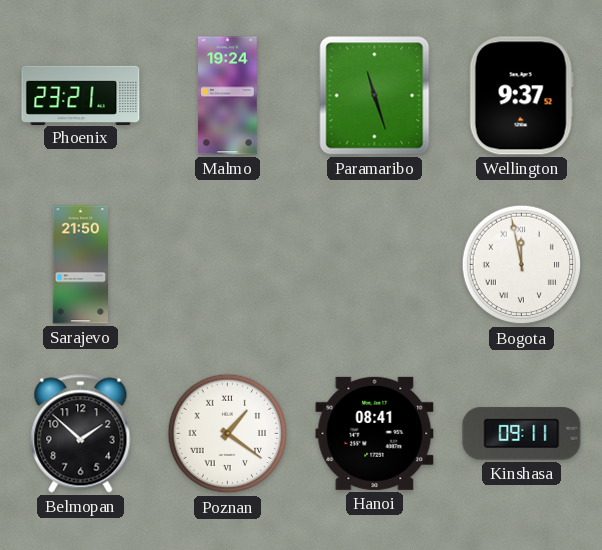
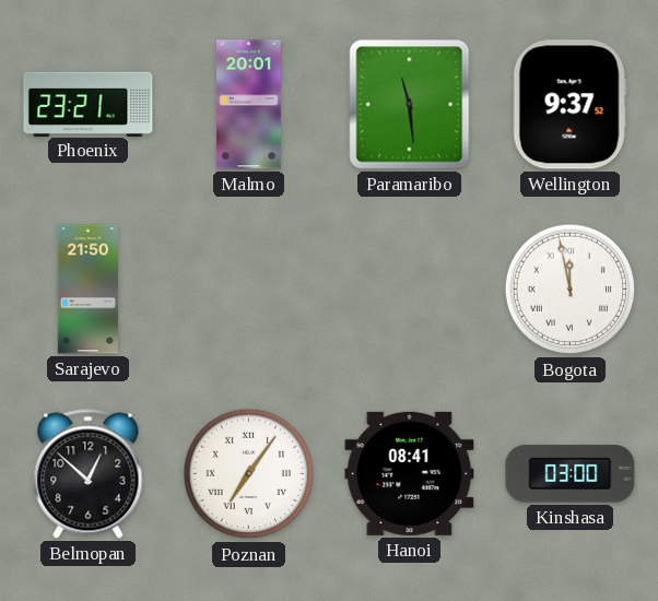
Malmo: 19:24 -> 20:01 (249, 105)
Paramaribo: 11:27 -> 11:29 (410, 105)
Belmopan: 1:52 -> 12:52 (89, 474)
Poznan: 1:21 -> 7:06 (249, 474)
Kinshasa: 09:11 -> 03:00 (571, 474)
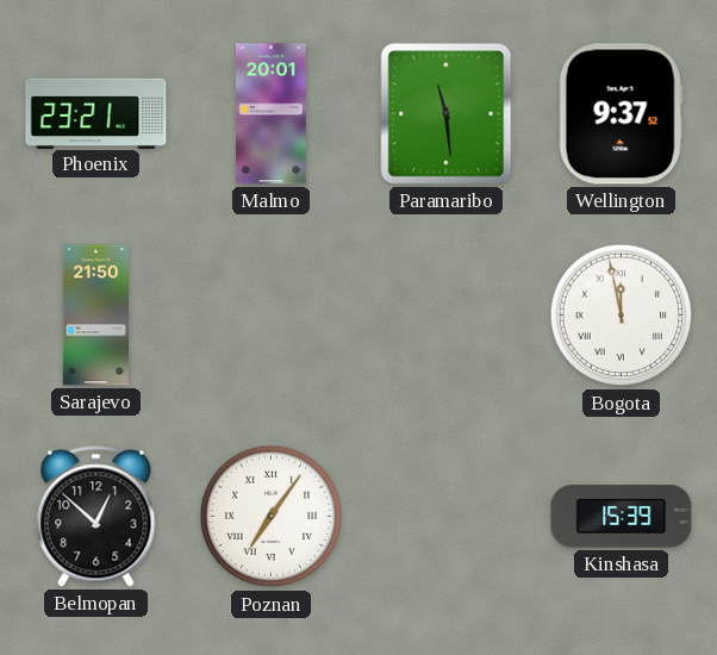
Hanoi: 08:41 -> none (410, 473)
Kinshasa: 03:00 -> 15:39 (622, 517)
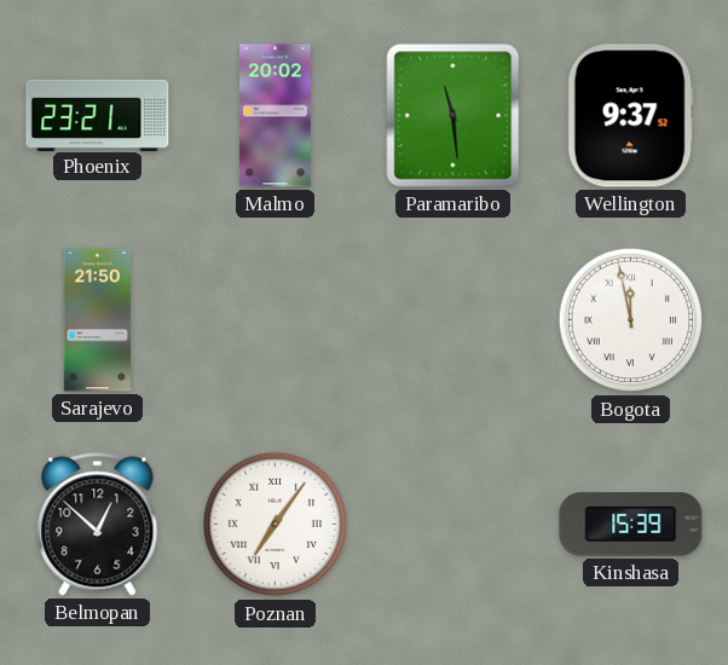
Malmo: 20:01 -> 20:02 (276, 116)
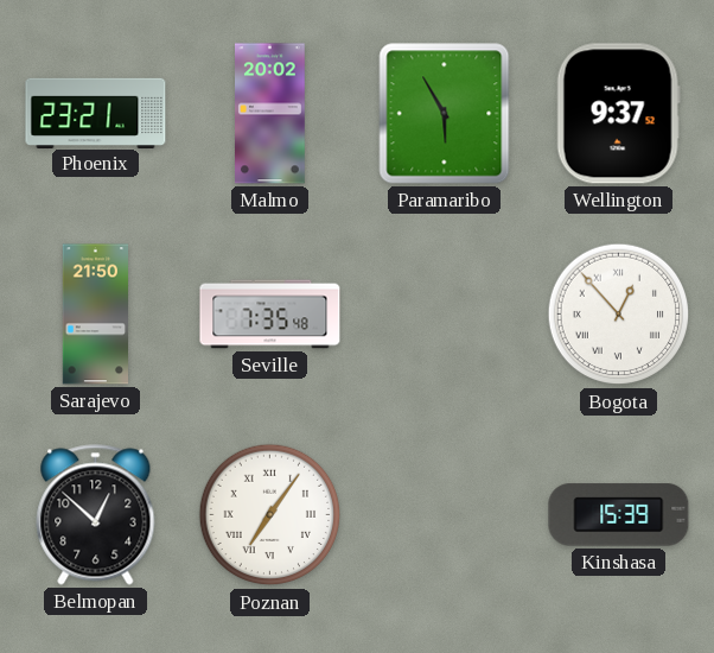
Paramaribo: 11:29 -> 5:55 (445, 114)
Seville: none -> 7:35 (270, 315)
Bogota: 11:58 -> 12:53 (619, 315)
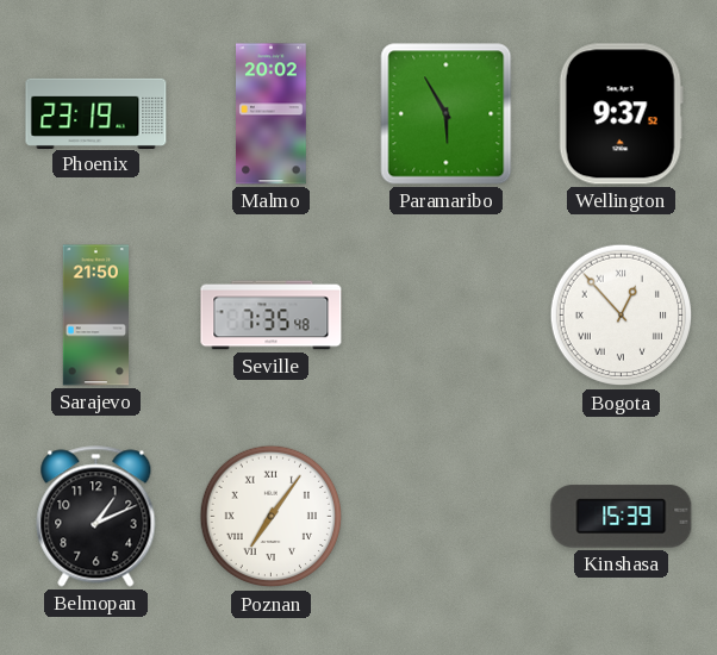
Phoenix: 23:21 -> 23:19 (96, 113)
Belmopan: 12:52 -> 1:11 (96, 517)
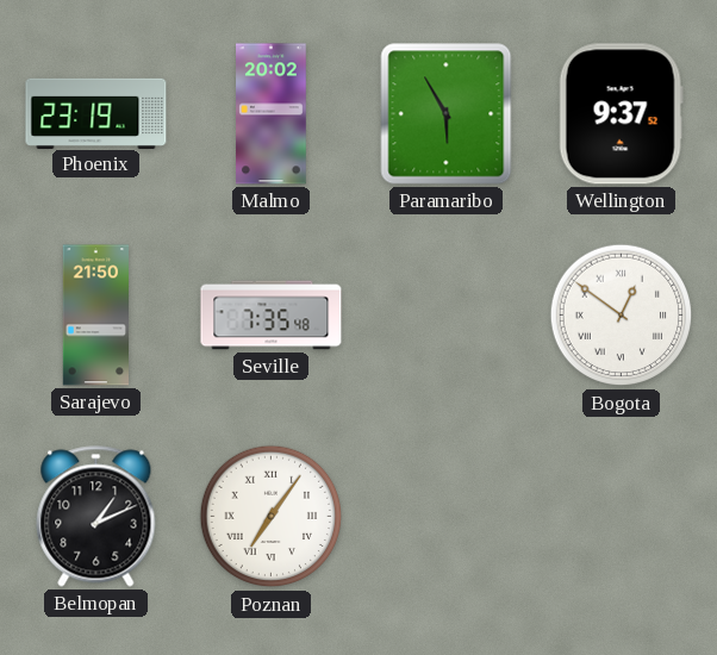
Bogota: 12:53 -> 12:51 (622, 316)
Kinshasa: 15:39 -> none (622, 517)
